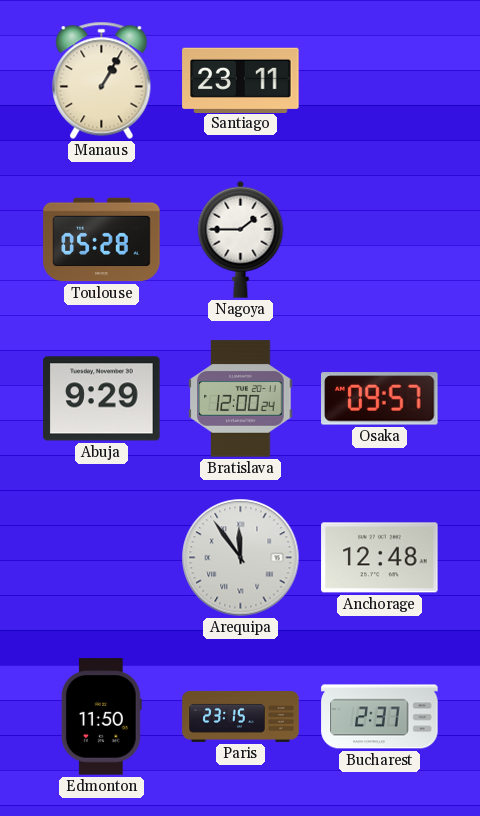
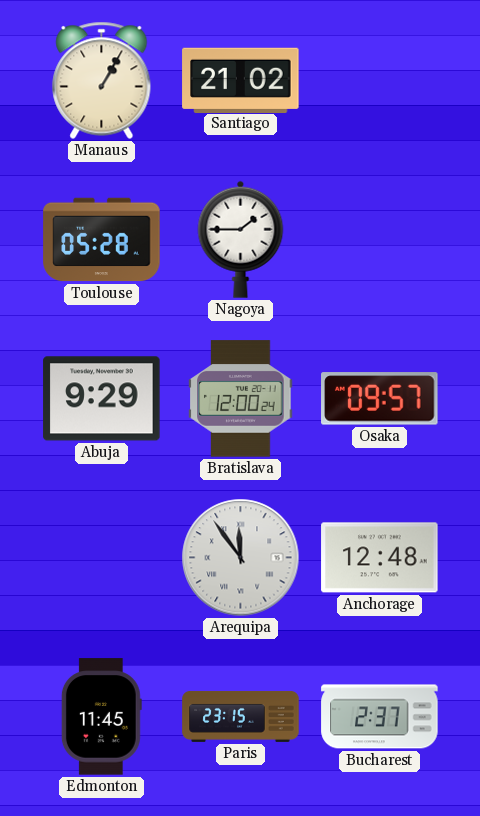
Santiago: 23:11 -> 21:02 (241, 80)
Edmonton: 11:50 -> 11:45 (101, 717)
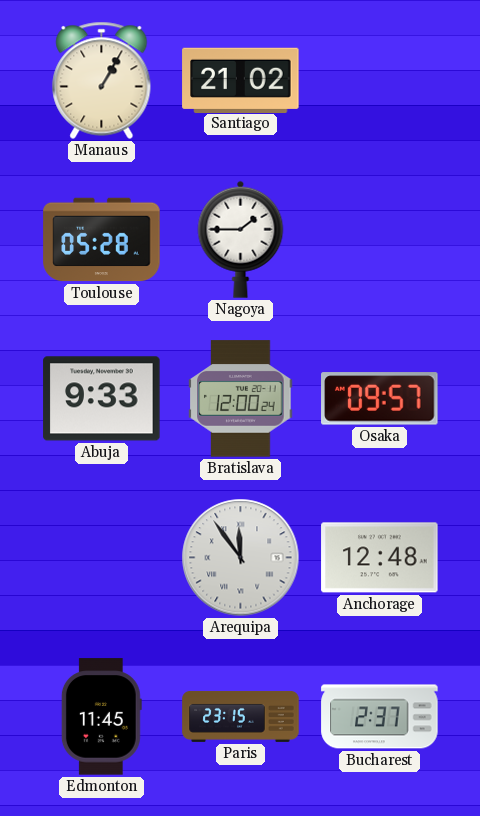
Abuja: 9:29 -> 9:33 (102, 399)
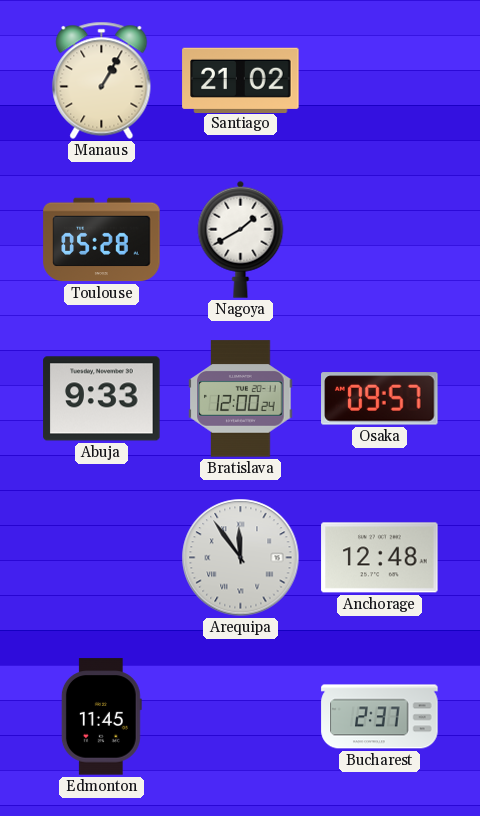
Nagoya: 1:45 -> 1:40 (241, 239)
Paris: 23:15 -> none (241, 716)
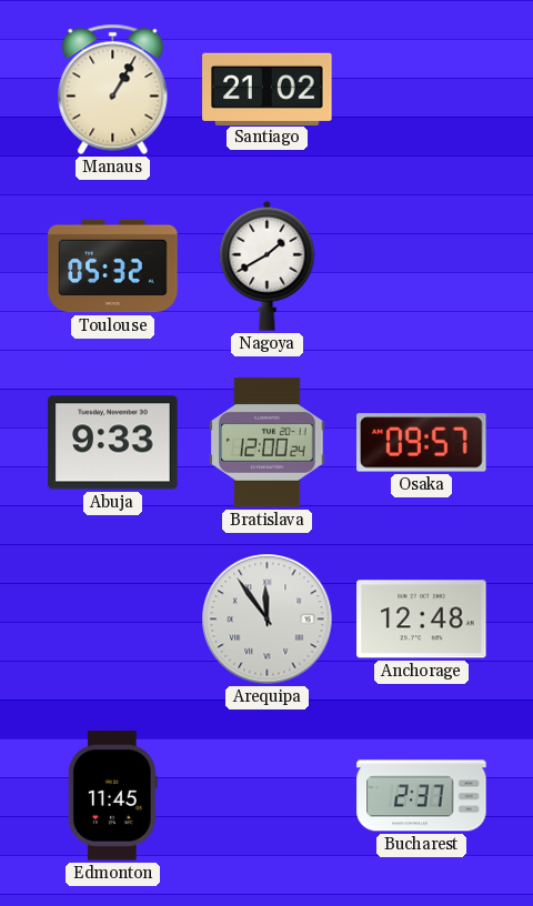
Toulouse: 05:28 -> 05:32 (113, 266)
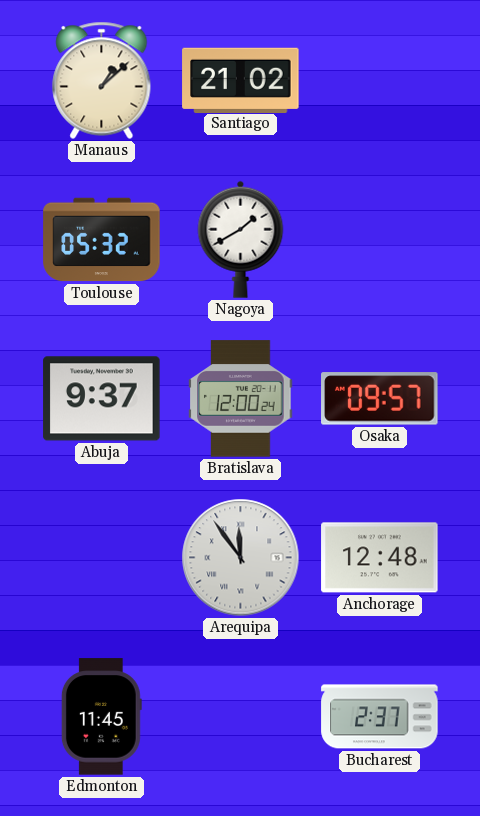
Manaus: 1:05 -> 1:08 (102, 80)
Abuja: 9:33 -> 9:37 (102, 399)
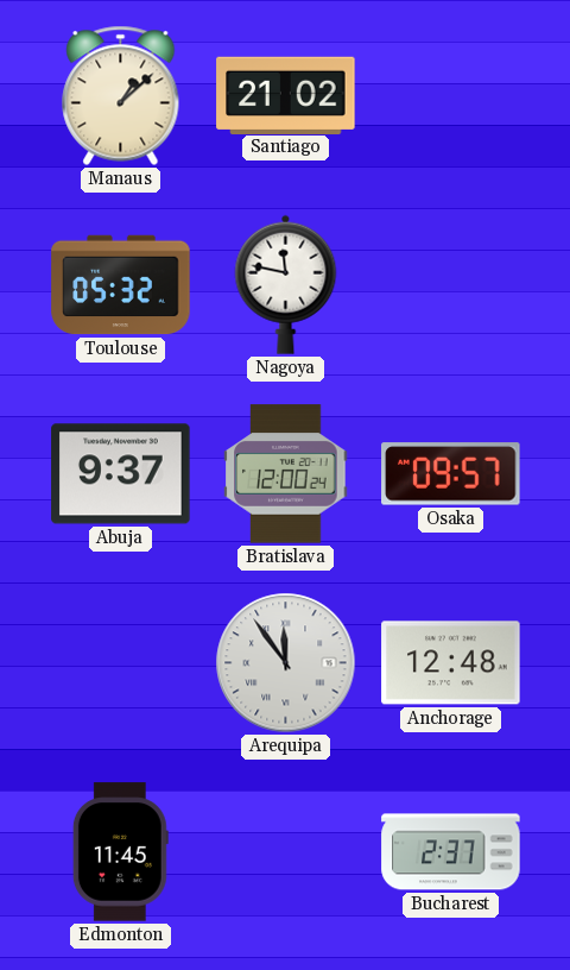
Nagoya: 1:40 -> 11:47 (286, 284)
